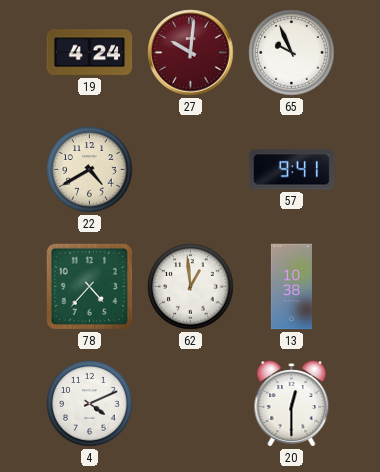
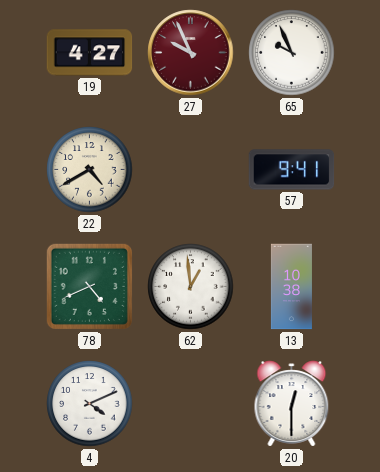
19: 4:24 -> 4:27 (90, 53)
27: 10:01 -> 9:56 (191, 53)
78: 4:37 -> 4:41 (89, 286)
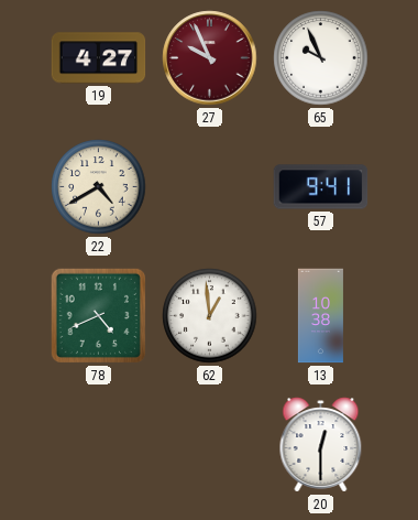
4: 4:11 -> none (90, 404)
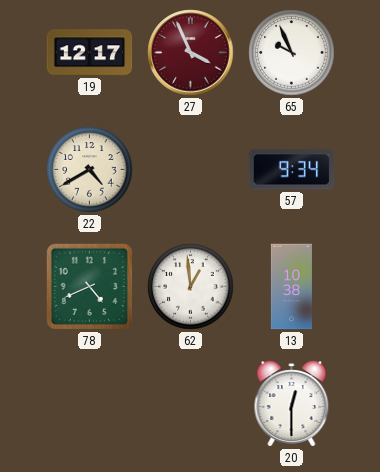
19: 4:27 -> 12:17 (90, 53)
27: 9:56 -> 3:56 (191, 53)
57: 9:41 -> 9:34 (292, 170)
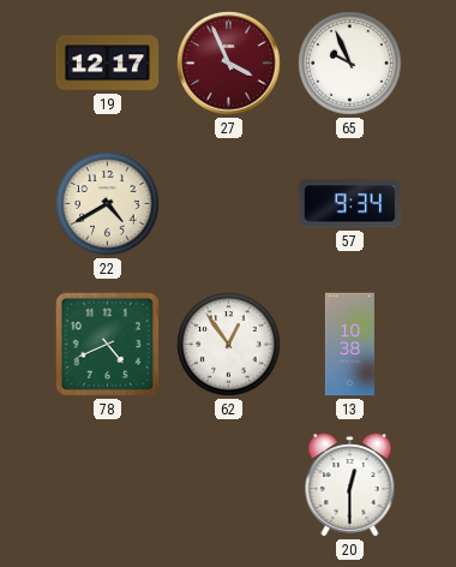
62: 12:59 -> 12:54 (229, 345)
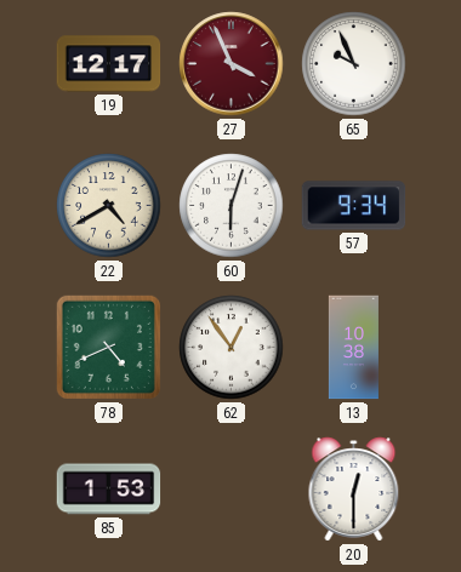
60: none -> 6:03 (232, 206)
85: none -> 1:53 (109, 490)
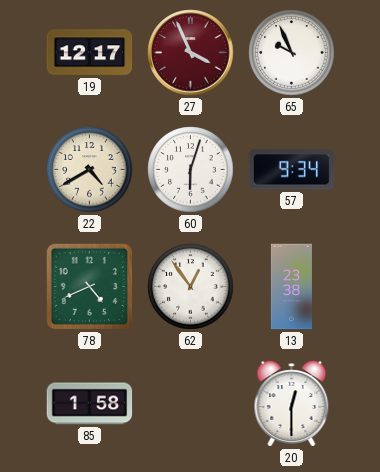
13: 10:38 -> 23:38 (291, 287)
85: 1:53 -> 1:58 (90, 404)
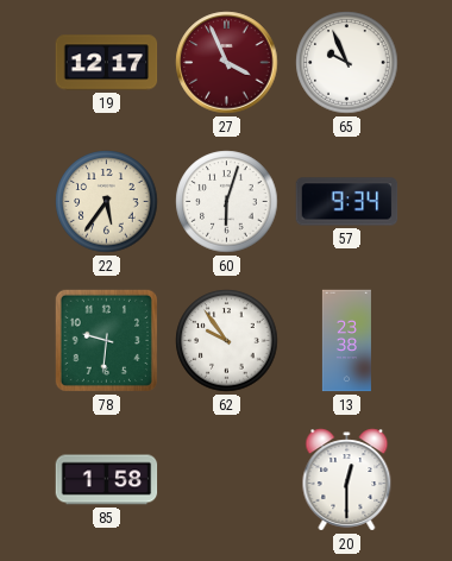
22: 4:40 -> 5:36 (107, 202)
78: 4:41 -> 9:31 (106, 340)
62: 12:54 -> 9:54 (227, 341)
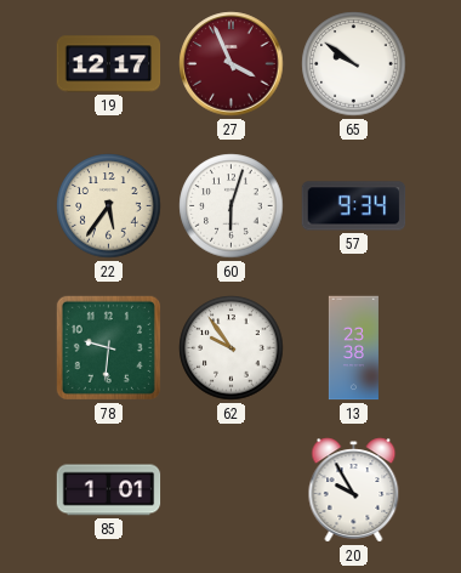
65: 9:56 -> 9:51 (354, 64)
85: 1:58 -> 1:01 (109, 490)
20: 12:30 -> 9:55 (354, 490)
